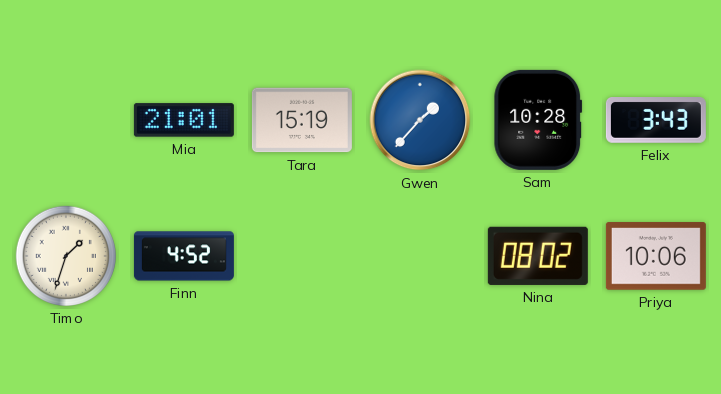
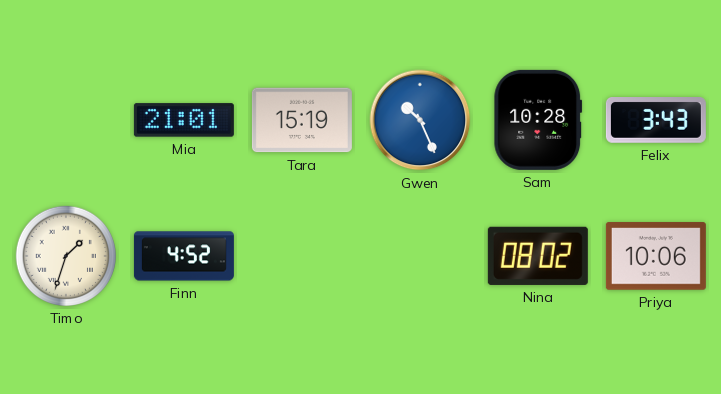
Gwen: 1:37 -> 10:26 (420, 120)
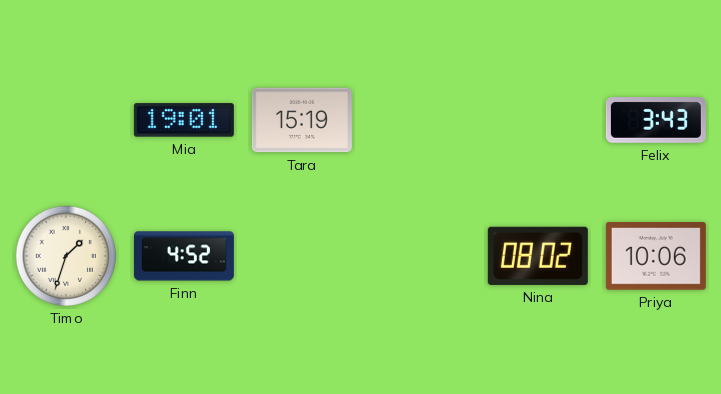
Mia: 21:01 -> 19:01 (184, 120)
Gwen: 10:26 -> none (420, 120)
Sam: 10:28 -> none (538, 120)
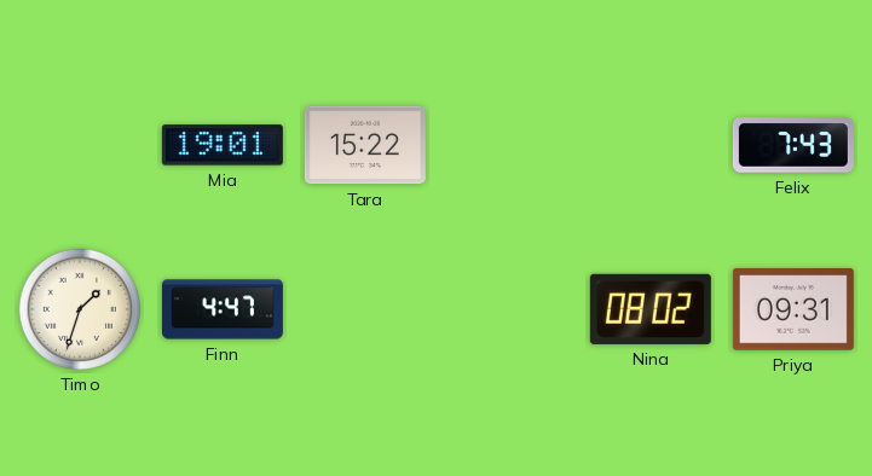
Tara: 15:19 -> 15:22 (365, 145)
Felix: 3:43 -> 7:43 (793, 146)
Finn: 4:52 -> 4:47 (223, 309)
Priya: 10:06 -> 09:31 (793, 309)
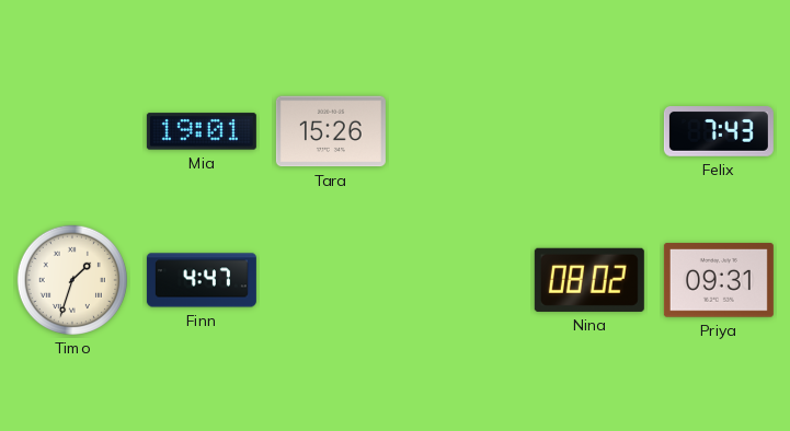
Tara: 15:22 -> 15:26 (331, 131)
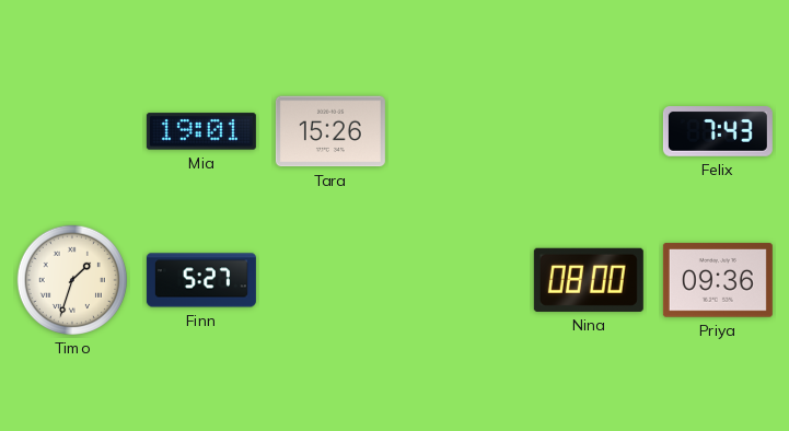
Finn: 4:47 -> 5:27 (201, 280)
Nina: 08:02 -> 08:00 (589, 280)
Priya: 09:31 -> 09:36 (718, 280)
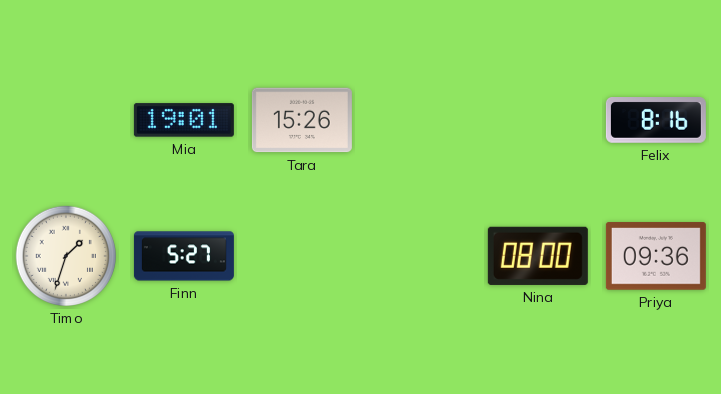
Felix: 7:43 -> 8:16 (656, 121)
